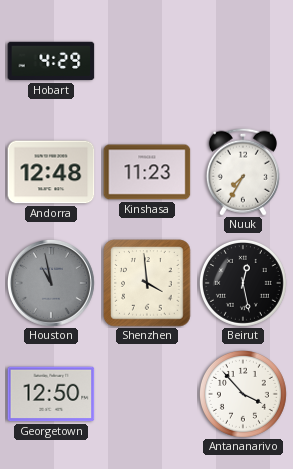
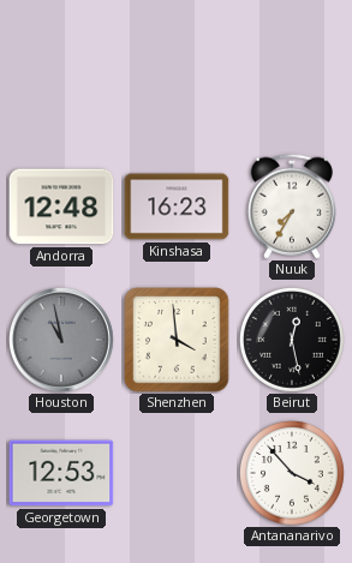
Hobart: 4:29 -> none (51, 61)
Kinshasa: 11:23 -> 16:23 (177, 206)
Georgetown: 12:50 -> 12:53 (61, 473)
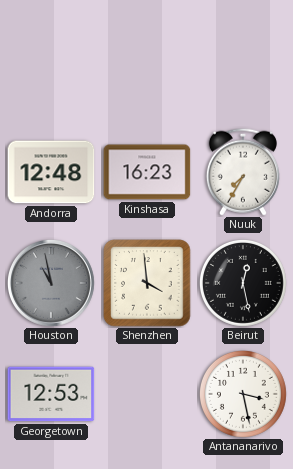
Antananarivo: 3:53 -> 3:28 (243, 394)
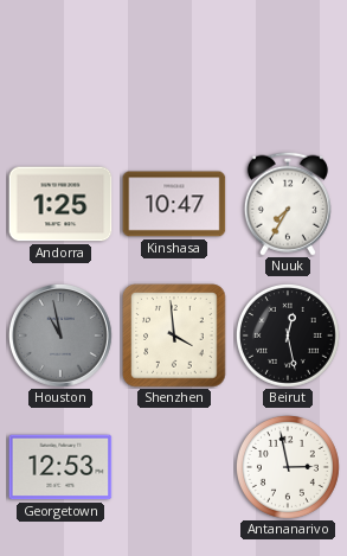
Andorra: 12:48 -> 1:25 (60, 204)
Kinshasa: 16:23 -> 10:47 (174, 204)
Antananarivo: 3:28 -> 2:58 (288, 467)
